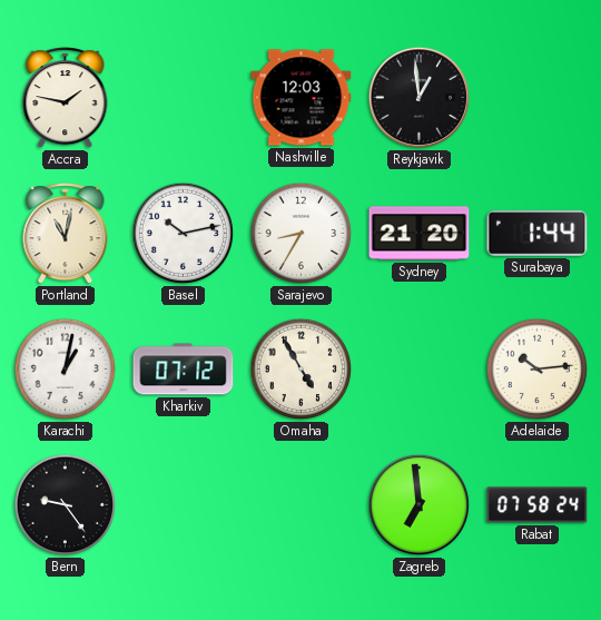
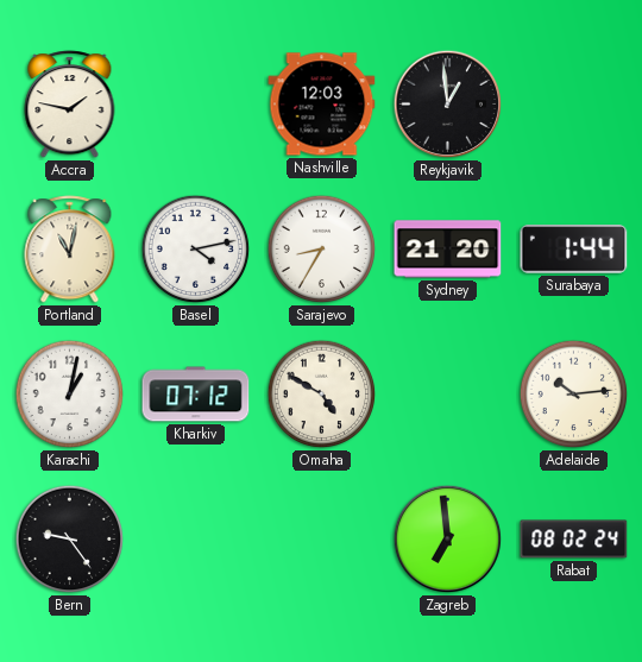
Basel: 10:13 -> 4:13 (196, 250)
Omaha: 4:55 -> 4:50 (322, 395)
Rabat: 07:58 -> 08:02 (574, 540)
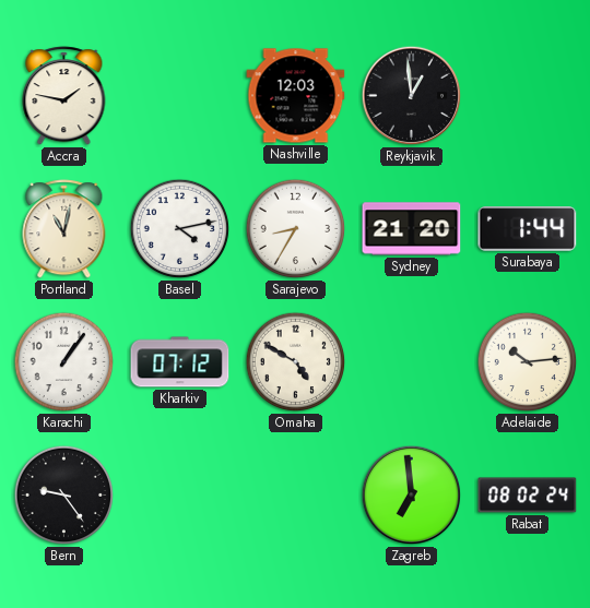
Karachi: 1:02 -> 1:06 (64, 362)
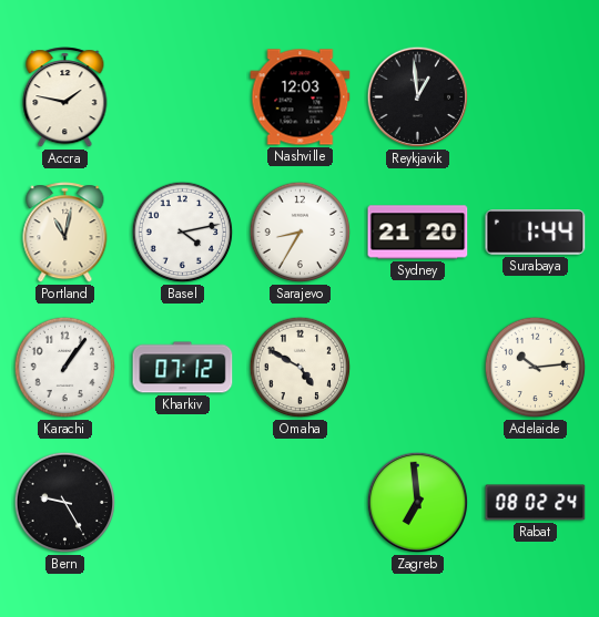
Bern: 9:24 -> 9:25 (65, 503)
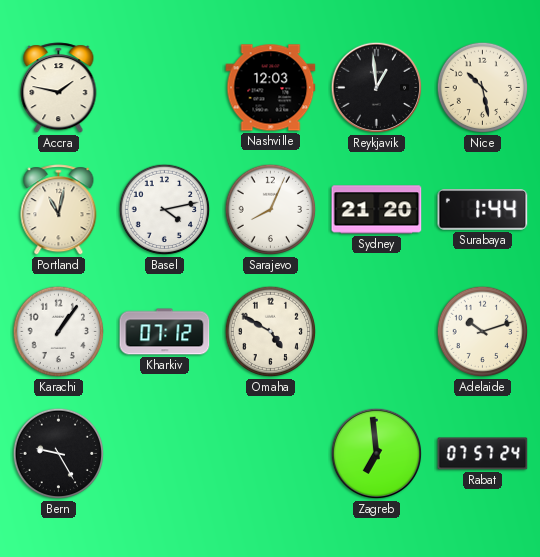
Nice: none -> 10:28 (483, 88)
Sarajevo: 8:35 -> 8:04 (271, 210)
Adelaide: 10:14 -> 10:12 (483, 332)
Rabat: 08:02 -> 07:57 (483, 454)
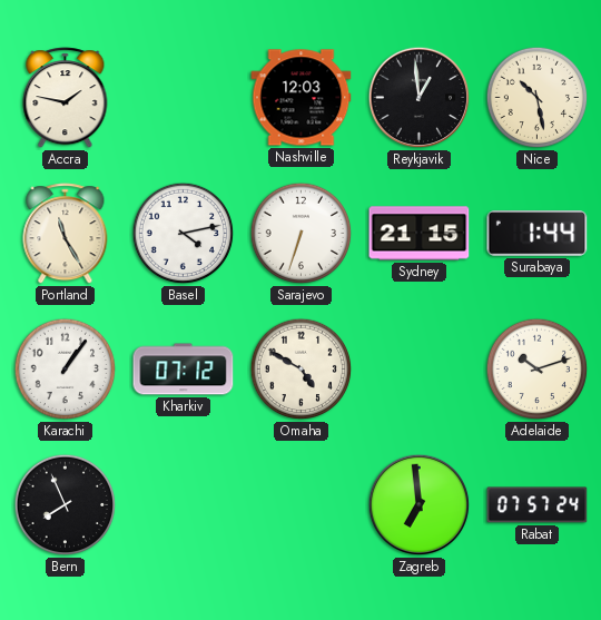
Portland: 11:02 -> 11:25 (66, 234)
Sarajevo: 8:04 -> 6:33 (302, 234)
Sydney: 21:20 -> 21:15 (420, 234)
Bern: 9:25 -> 7:56 (66, 505)
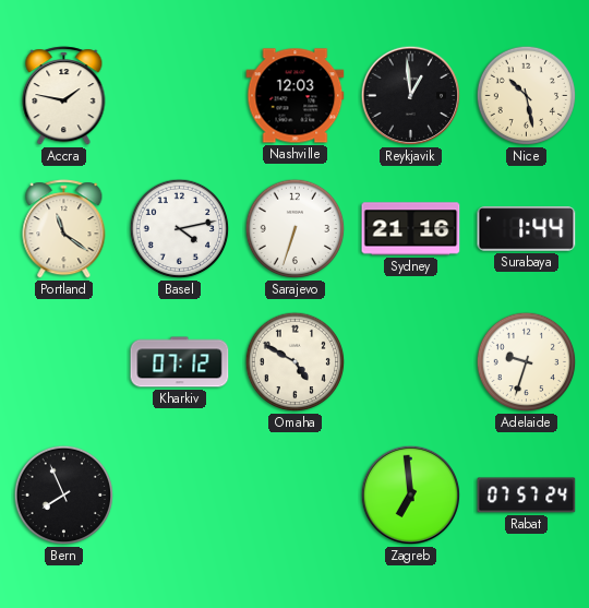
Portland: 11:25 -> 11:21 (64, 229)
Sydney: 21:15 -> 21:16 (411, 229)
Karachi: 1:06 -> none (66, 370)
Adelaide: 10:12 -> 9:33 (527, 362)
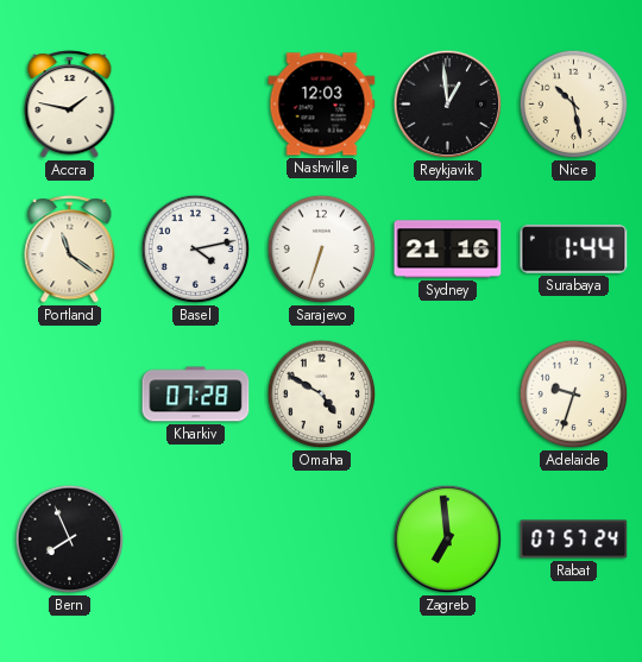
Kharkiv: 07:12 -> 07:28 (196, 395)
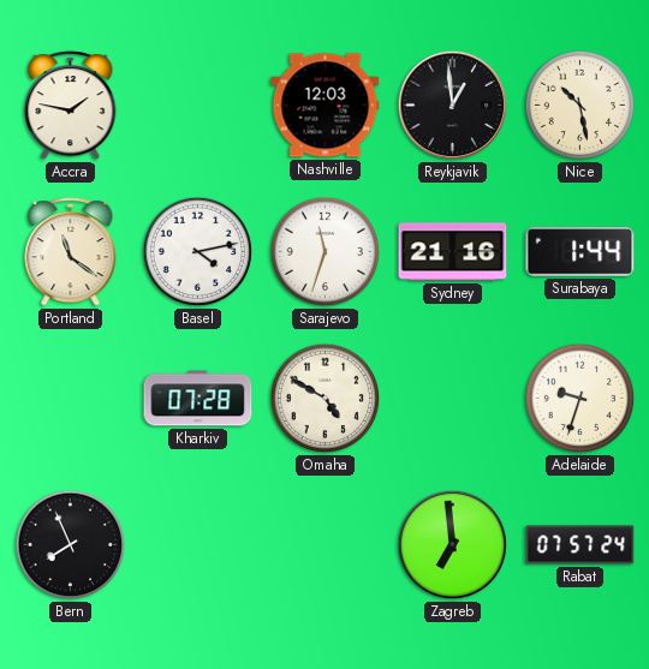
Sarajevo: 6:33 -> 11:33 (326, 252)
